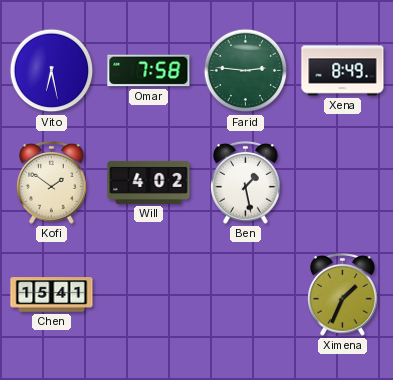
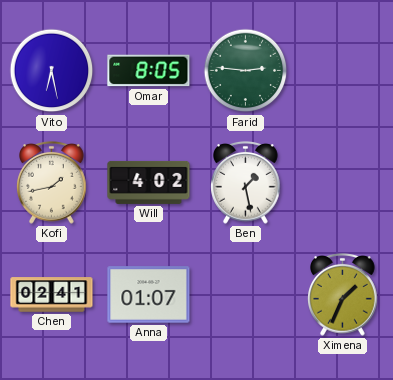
Omar: 7:58 -> 8:05 (149, 71)
Xena: 8:49 -> none (343, 71)
Kofi: 1:51 -> 1:43 (52, 182)
Chen: 15:41 -> 02:41 (52, 295)
Anna: none -> 01:07 (149, 295)
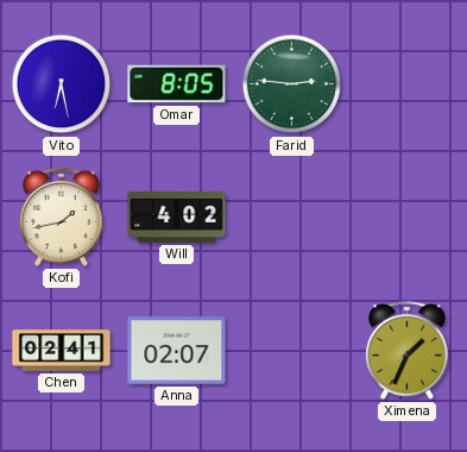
Ben: 1:28 -> none (246, 182)
Anna: 01:07 -> 02:07 (177, 351)
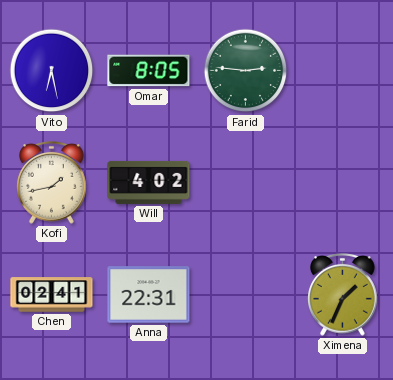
Anna: 02:07 -> 22:31 (149, 295)
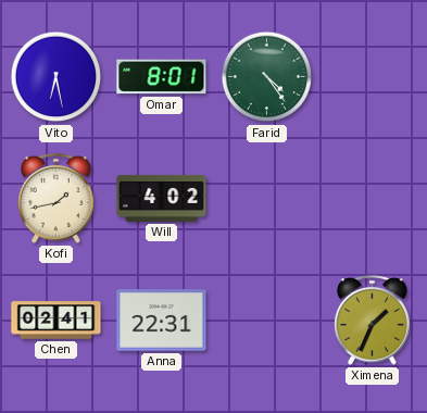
Omar: 8:05 -> 8:01 (162, 77)
Farid: 2:46 -> 4:24 (267, 77)
